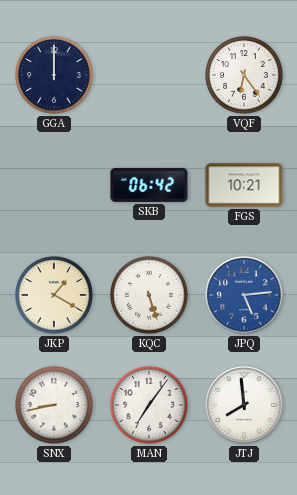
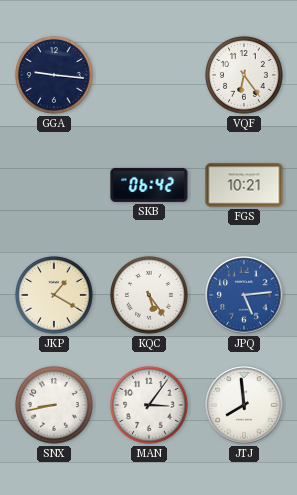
GGA: 12:00 -> 9:16 (55, 76)
KQC: 5:27 -> 5:24 (150, 296)
MAN: 7:06 -> 3:06 (150, 406)
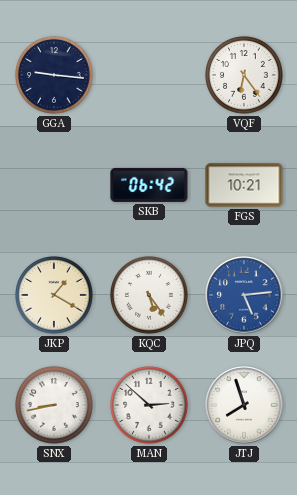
MAN: 3:06 -> 2:52 (150, 406)
JTJ: 7:59 -> 7:57 (244, 405)
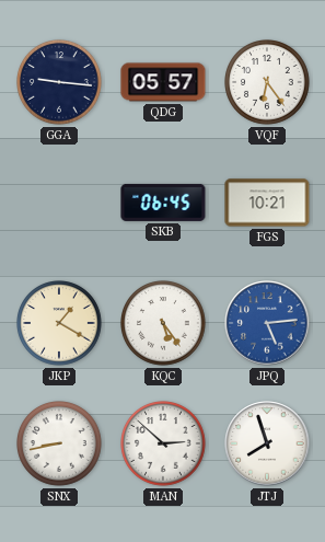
QDG: none -> 05:57 (163, 82)
SKB: 06:42 -> 06:45 (163, 203)
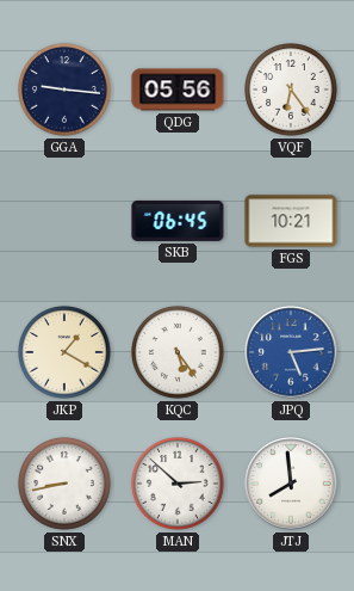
QDG: 05:57 -> 05:56 (178, 90)
JTJ: 7:57 -> 7:59 (291, 484)
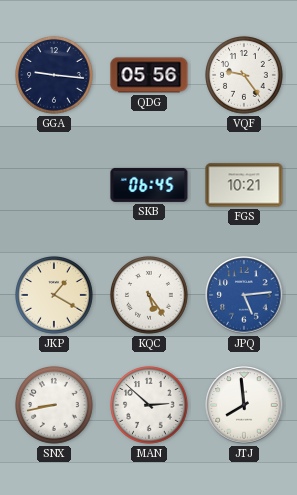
VQF: 6:24 -> 9:24 (245, 76)
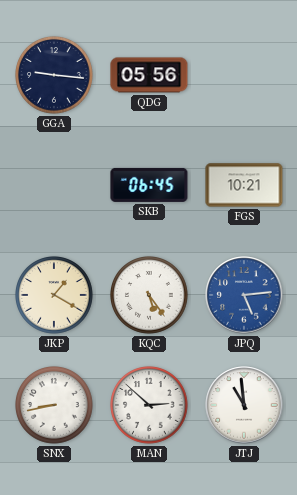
VQF: 9:24 -> none (245, 76)
JTJ: 7:59 -> 10:59 (244, 405)
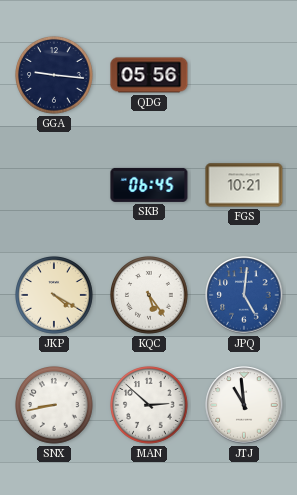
JKP: 1:20 -> 4:20 (55, 296)
JPQ: 5:14 -> 5:01 (244, 295)
